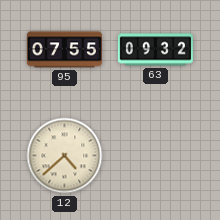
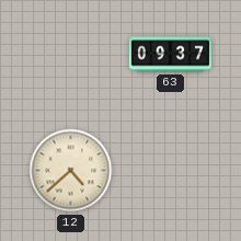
95: 07:55 -> none (64, 50)
63: 09:32 -> 09:37 (170, 55)
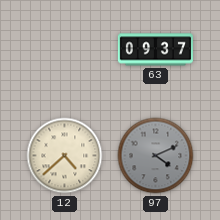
97: none -> 4:11 (156, 156)
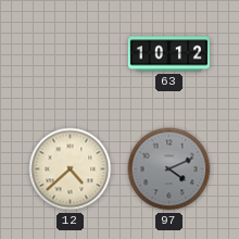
63: 09:37 -> 10:12 (168, 54)
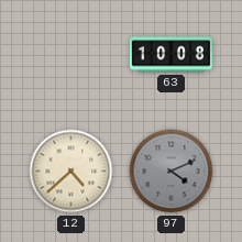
63: 10:12 -> 10:08 (170, 55)
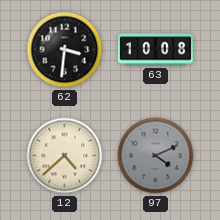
62: none -> 3:31 (65, 50)
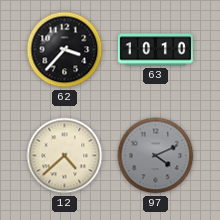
62: 3:31 -> 3:37 (65, 50)
63: 10:08 -> 10:10 (155, 50)
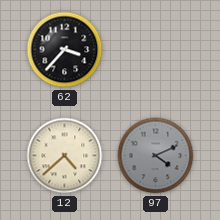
63: 10:10 -> none (155, 50)
